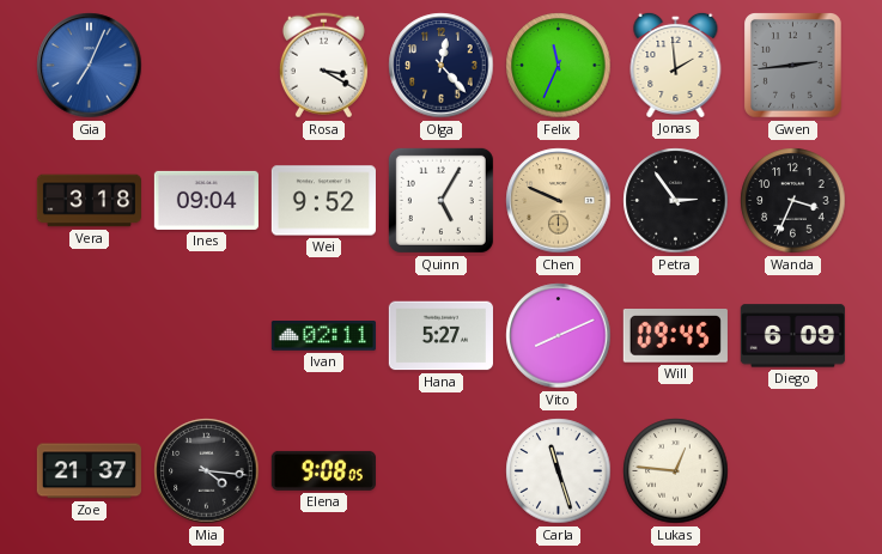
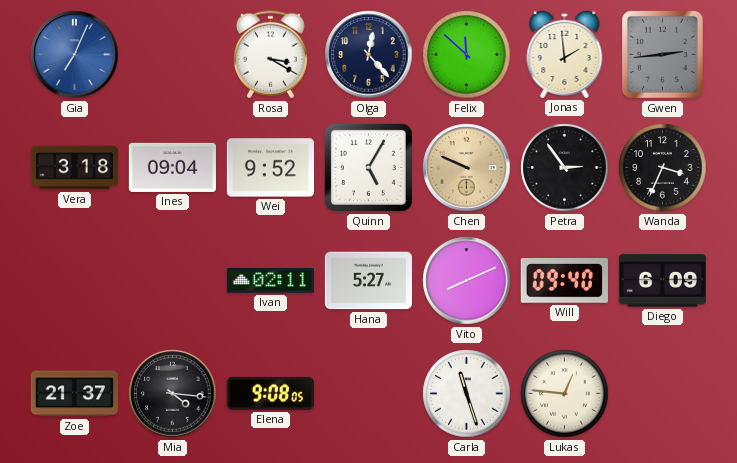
Felix: 11:34 -> 11:52 (467, 55)
Will: 09:45 -> 09:40 (564, 281)
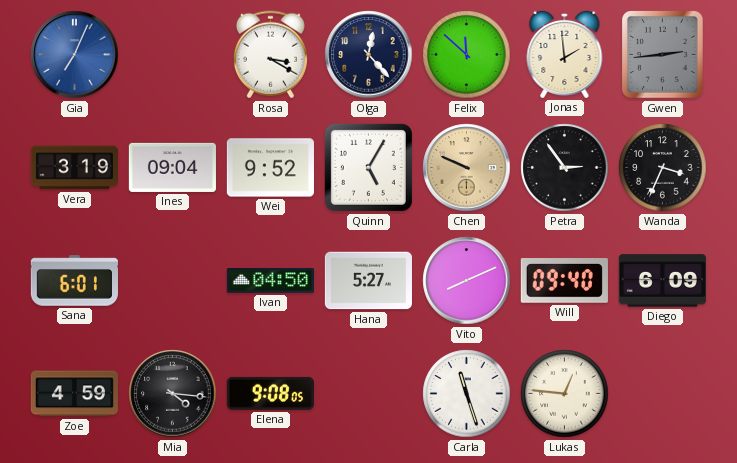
Vera: 3:18 -> 3:19 (74, 168)
Sana: none -> 6:01 (74, 281)
Ivan: 02:11 -> 04:50 (270, 281)
Zoe: 21:37 -> 4:59 (74, 394)
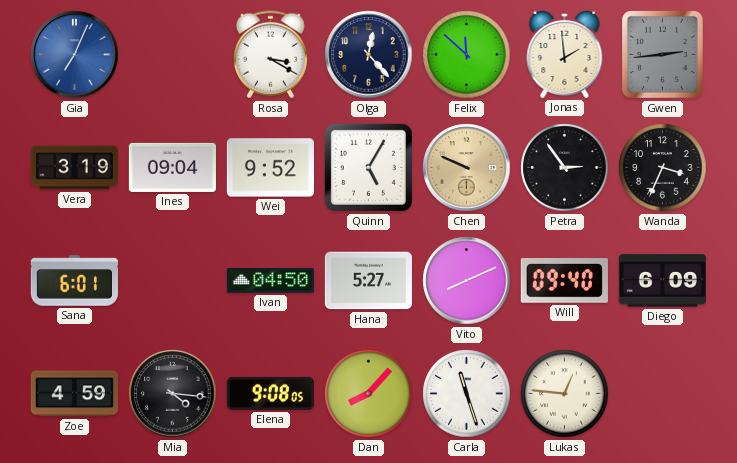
Dan: none -> 8:07 (369, 394)
